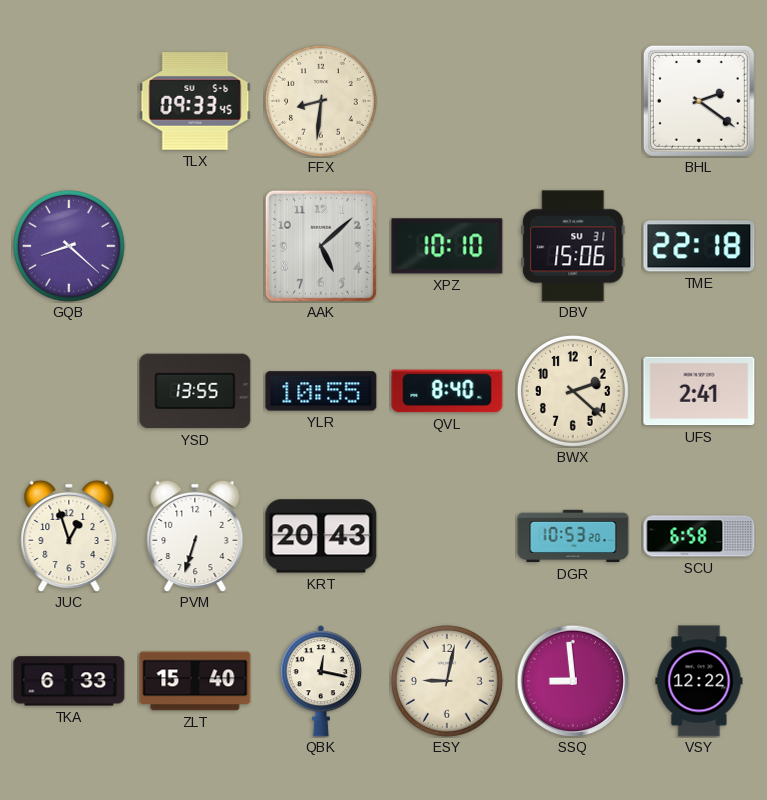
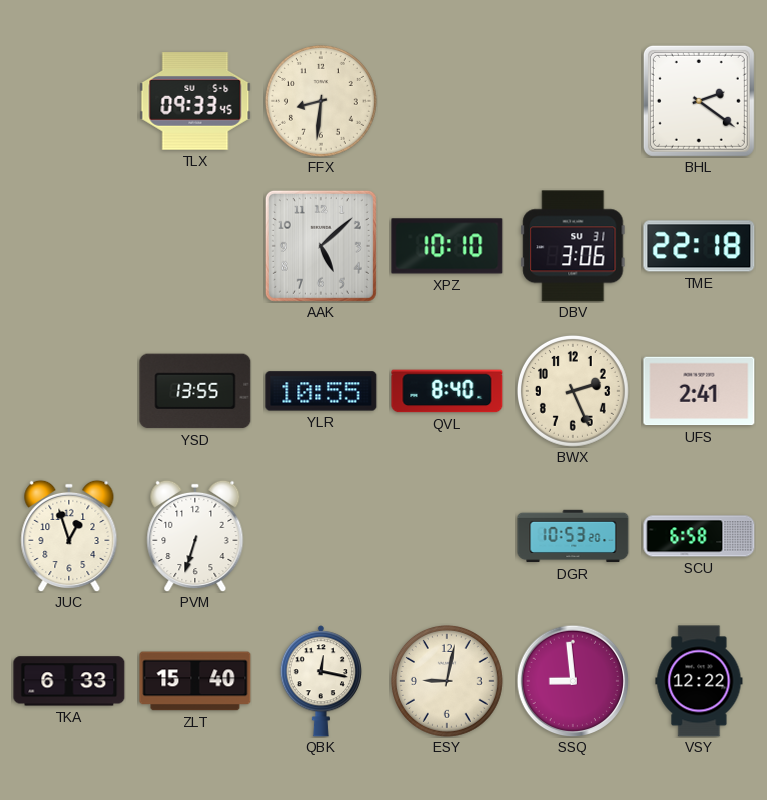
GQB: 8:22 -> none (69, 246)
DBV: 15:06 -> 3:06 (573, 246)
BWX: 2:22 -> 2:26 (573, 391)
KRT: 20:43 -> none (321, 536)
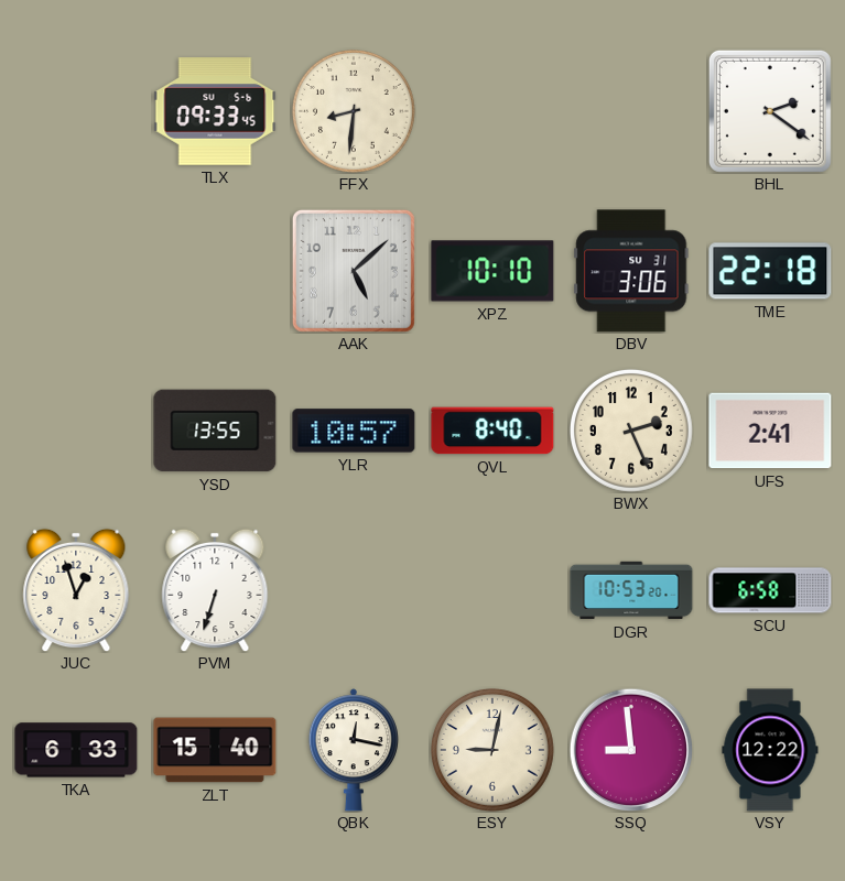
YLR: 10:55 -> 10:57 (354, 431)
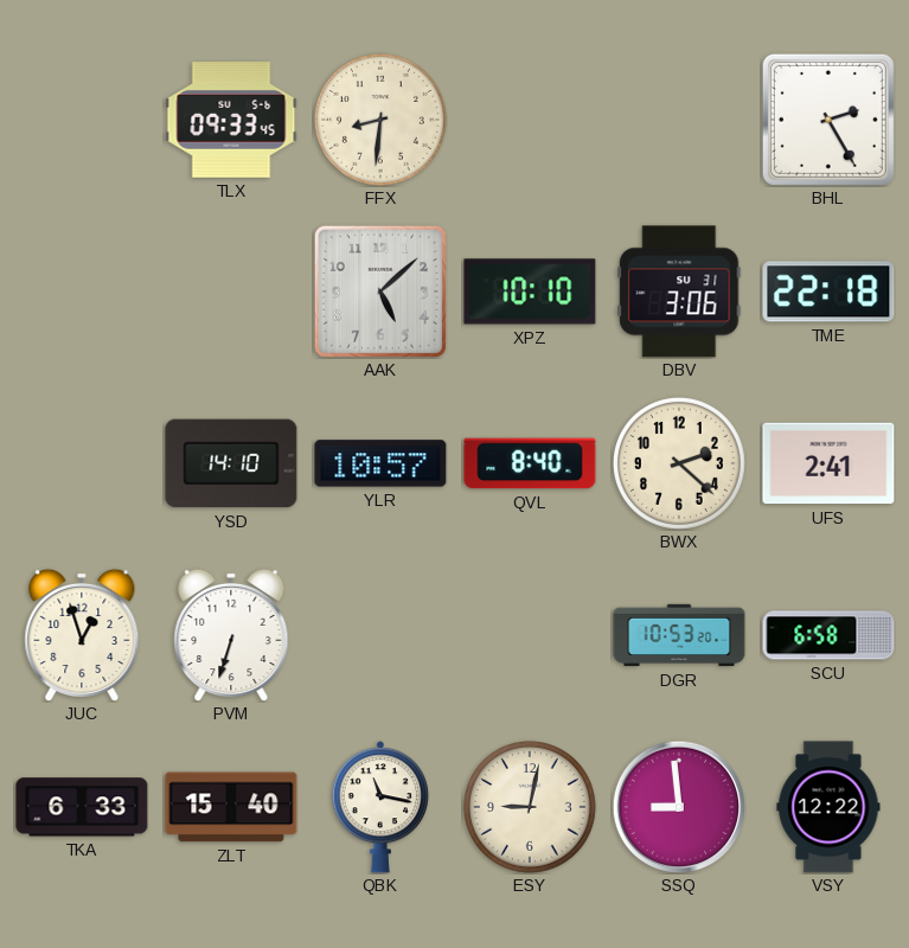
BHL: 2:21 -> 2:25 (828, 120)
YSD: 13:55 -> 14:10 (231, 463)
BWX: 2:26 -> 2:22 (679, 463)
QBK: 12:17 -> 11:17 (380, 807)
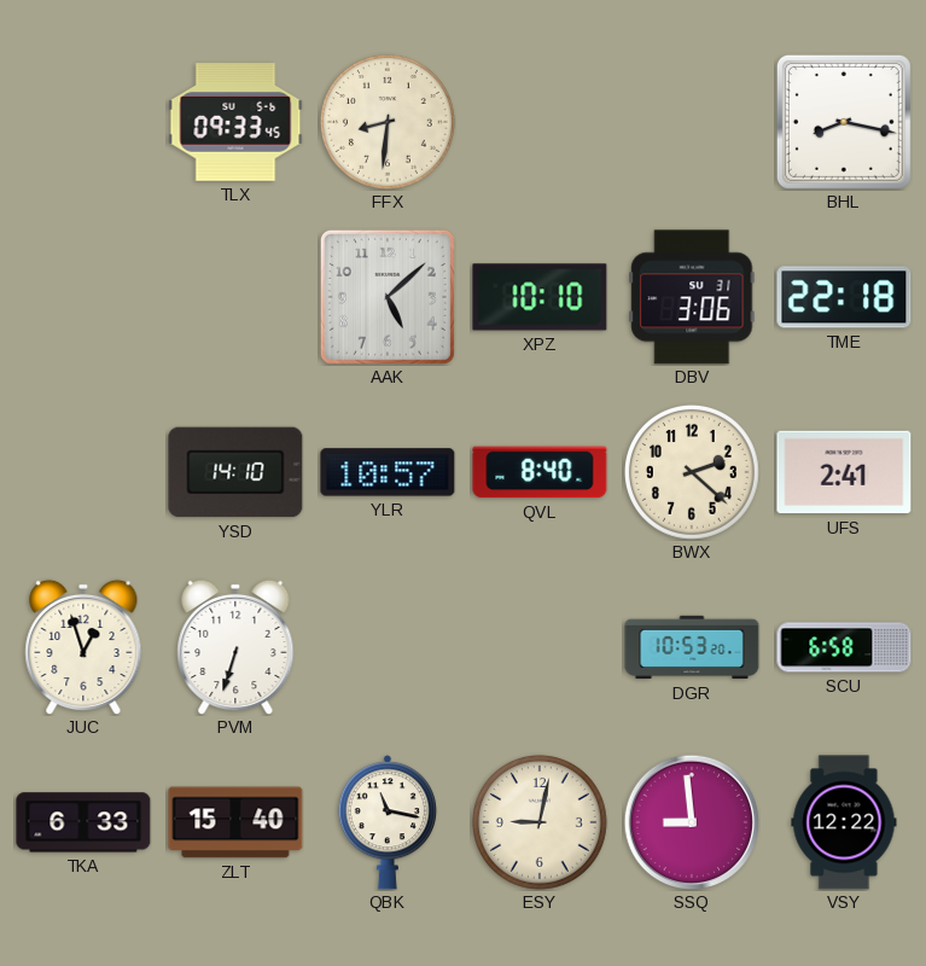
BHL: 2:25 -> 8:17 (844, 122)
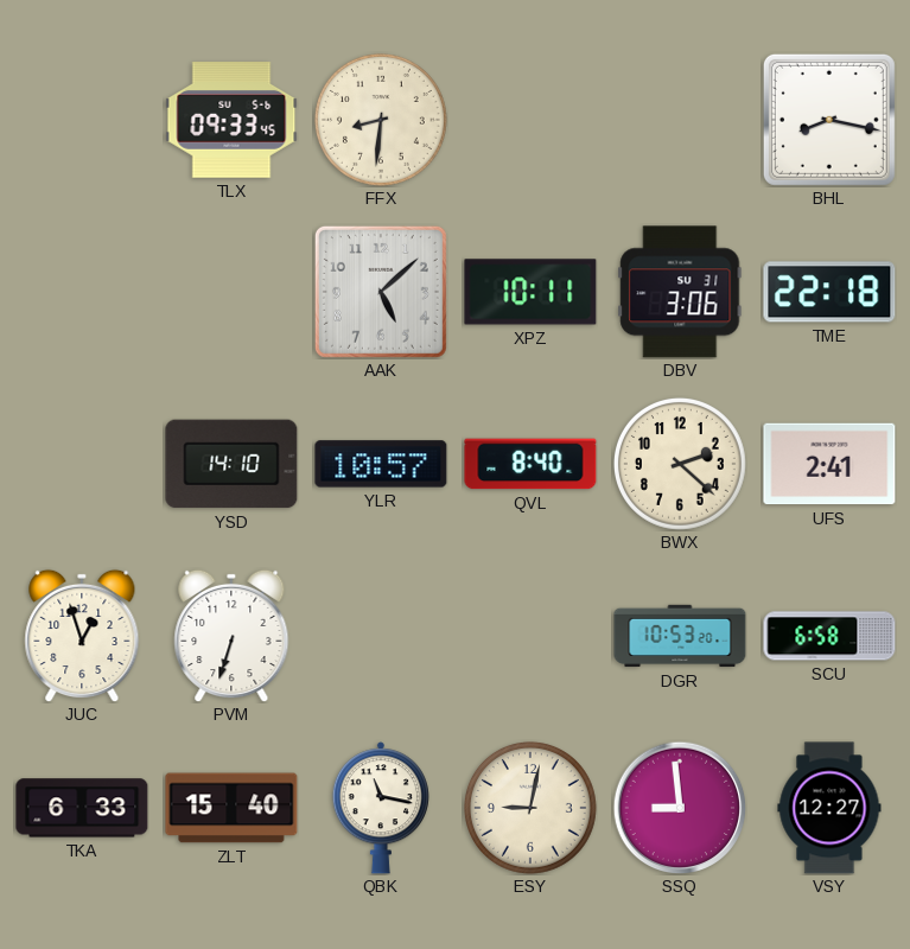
XPZ: 10:10 -> 10:11 (530, 292)
VSY: 12:22 -> 12:27 (829, 808)
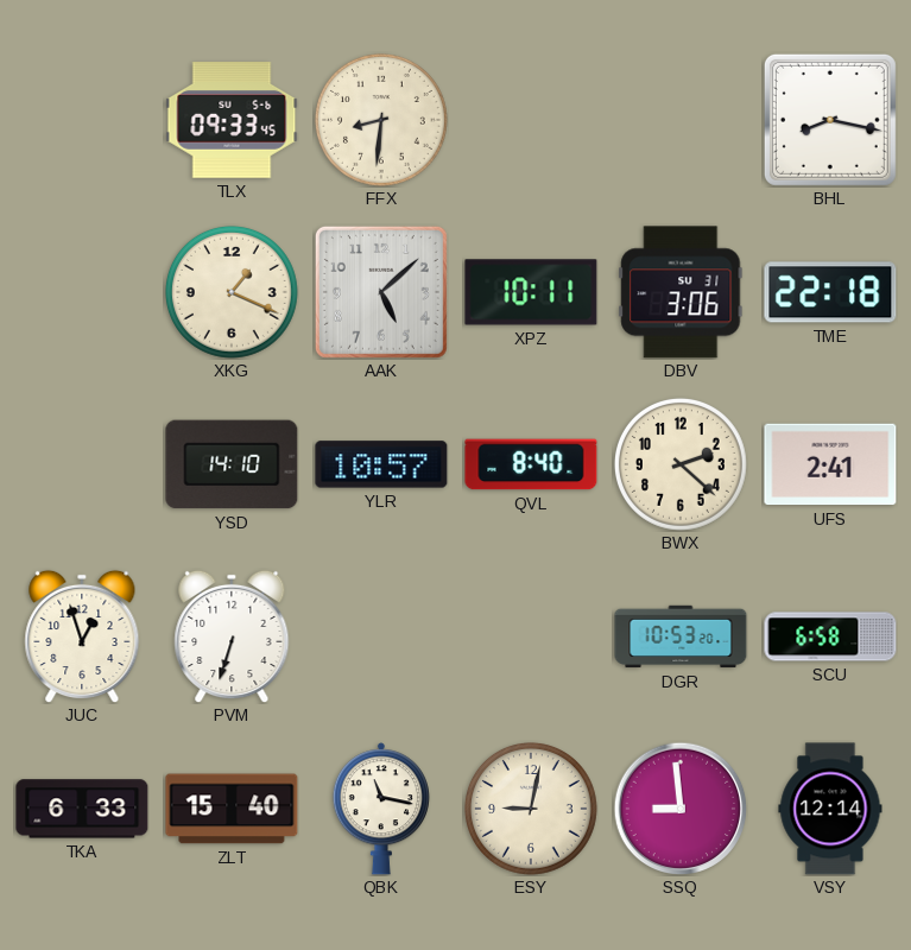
XKG: none -> 1:19 (232, 292)
VSY: 12:27 -> 12:14 (830, 809)
